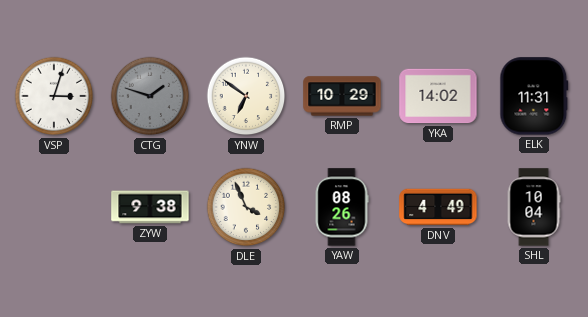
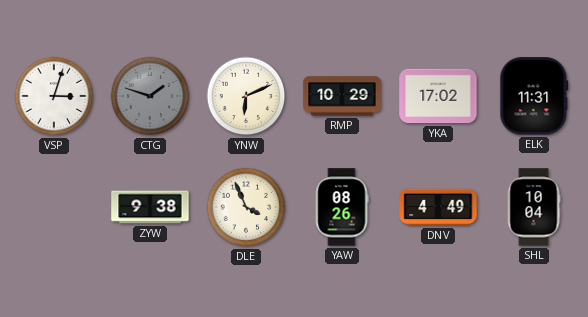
YNW: 6:51 -> 6:11 (246, 96)
YKA: 14:02 -> 17:02 (438, 96)
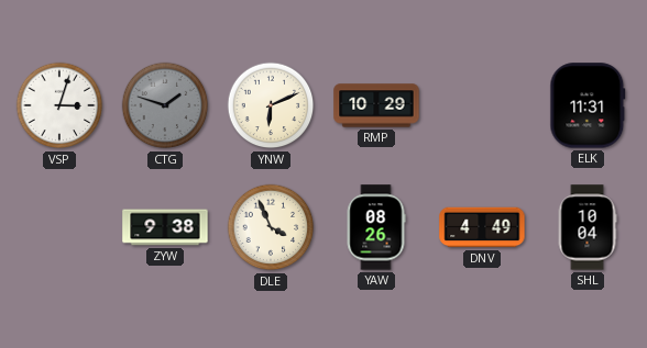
YKA: 17:02 -> none (438, 96)
